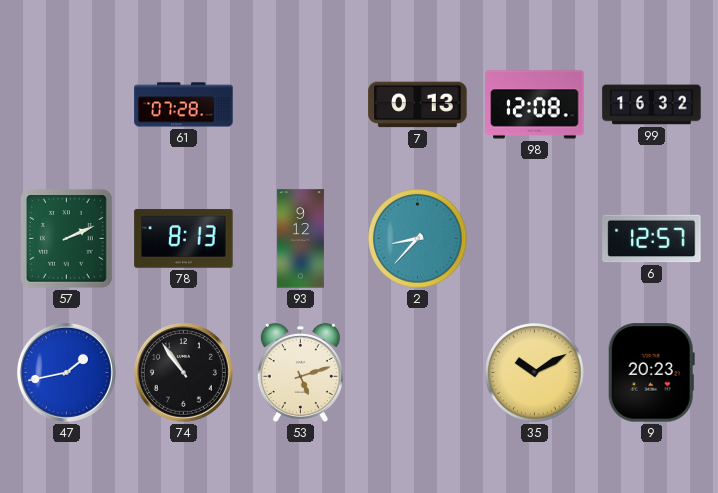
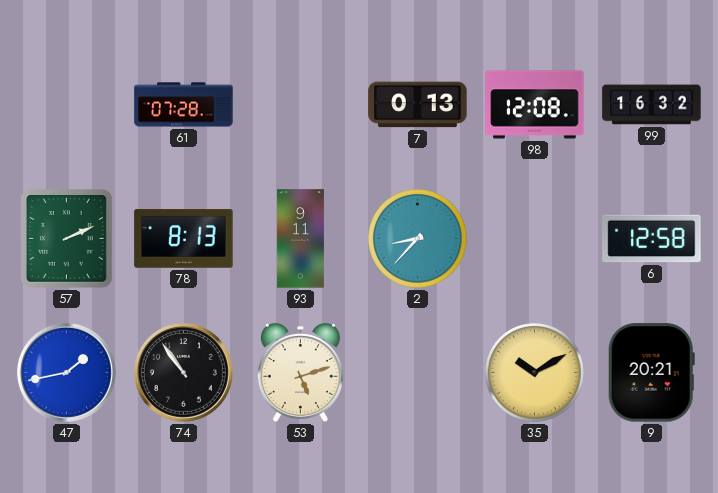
93: 9:12 -> 9:11 (300, 239)
6: 12:57 -> 12:58 (652, 239)
9: 20:23 -> 20:21 (651, 373)
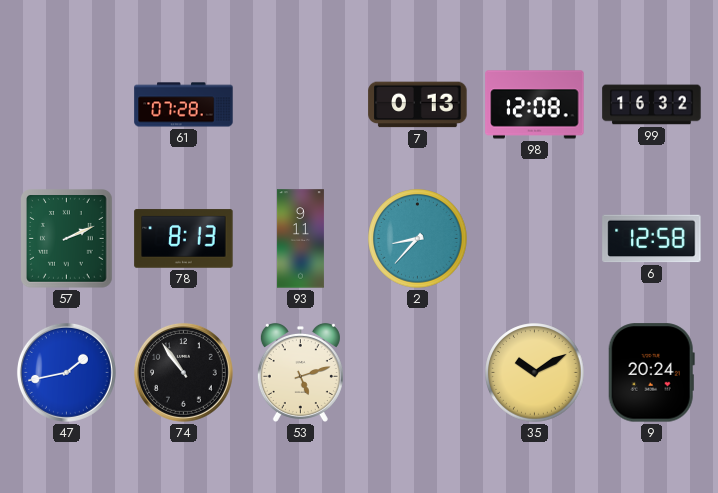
9: 20:21 -> 20:24 (651, 373)
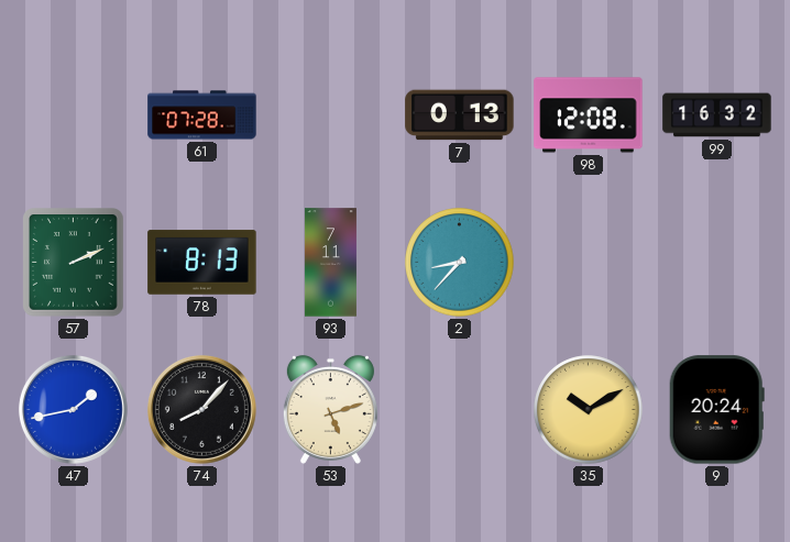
93: 9:11 -> 7:11 (330, 263)
6: 12:58 -> none (652, 239)
74: 10:54 -> 8:07 (201, 409)
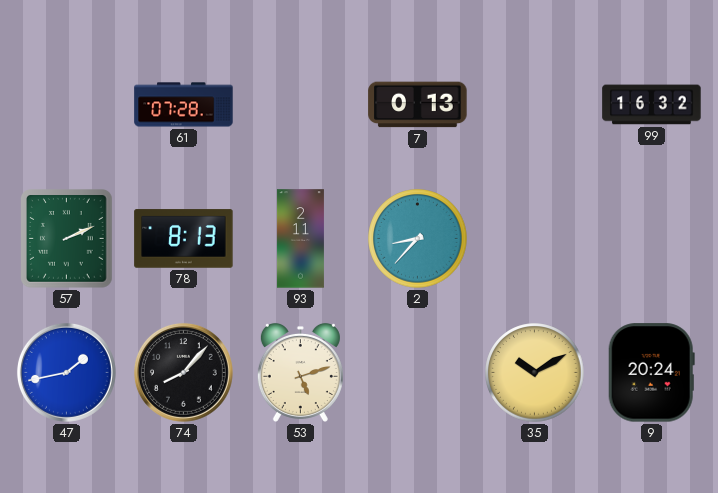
98: 12:08 -> none (589, 115)
93: 7:11 -> 2:11 (300, 239)
